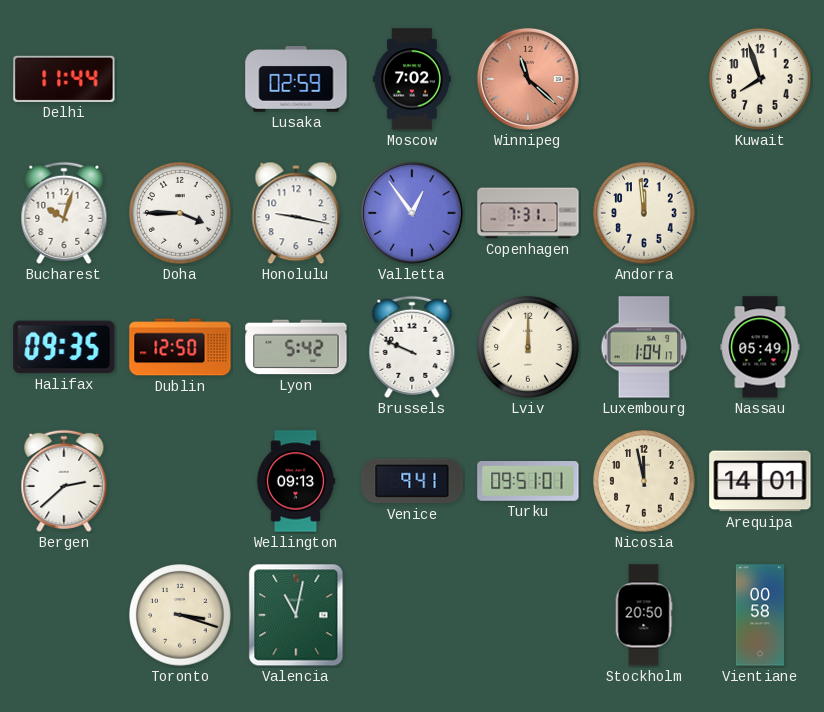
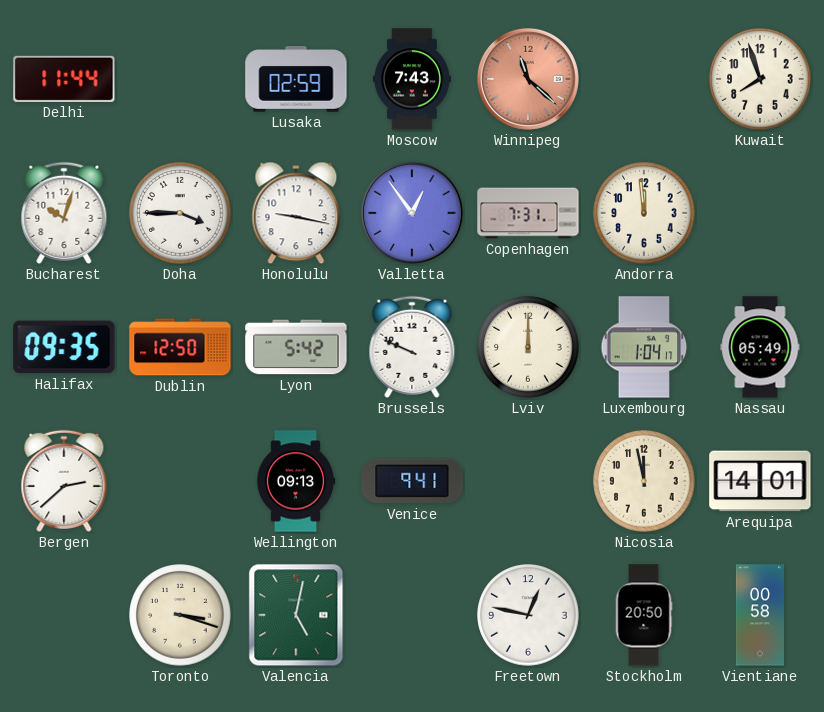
Moscow: 7:02 -> 7:43 (412, 79)
Turku: 09:51 -> none (528, 482)
Valencia: 11:02 -> 5:02 (296, 615)
Freetown: none -> 12:47 (528, 615)
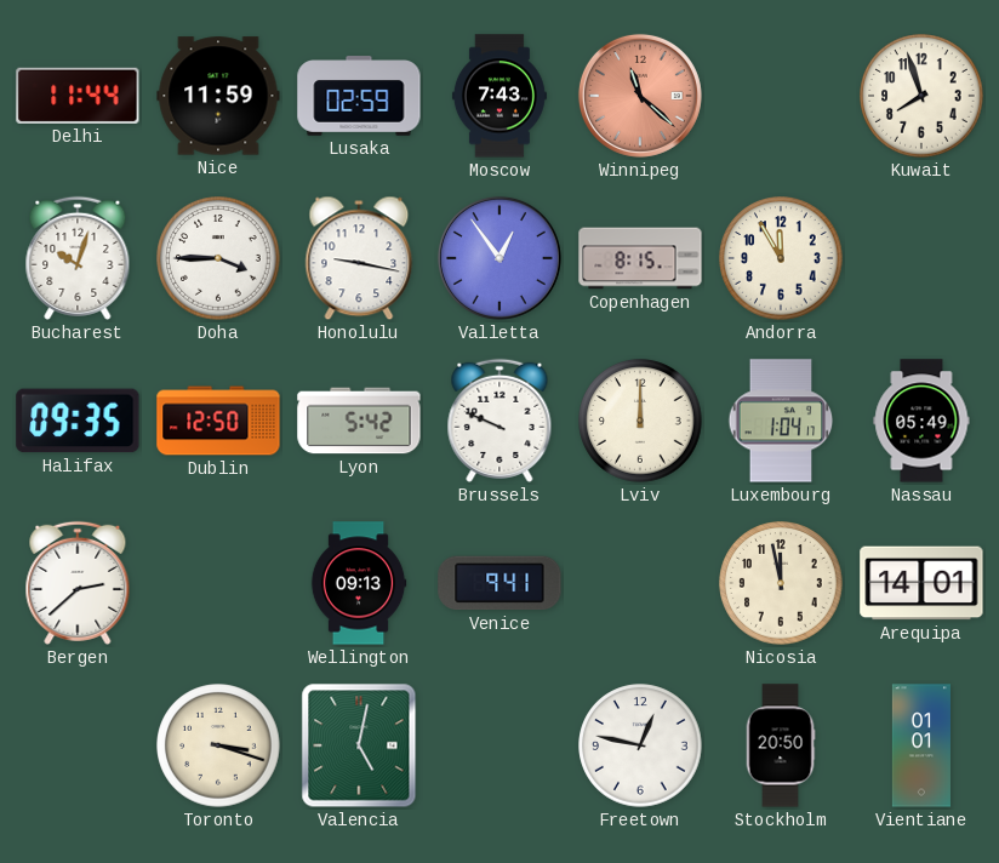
Nice: none -> 11:59 (218, 96)
Copenhagen: 7:31 -> 8:15 (640, 258)
Andorra: 11:59 -> 11:55 (781, 258)
Vientiane: 00:58 -> 01:01 (921, 745)
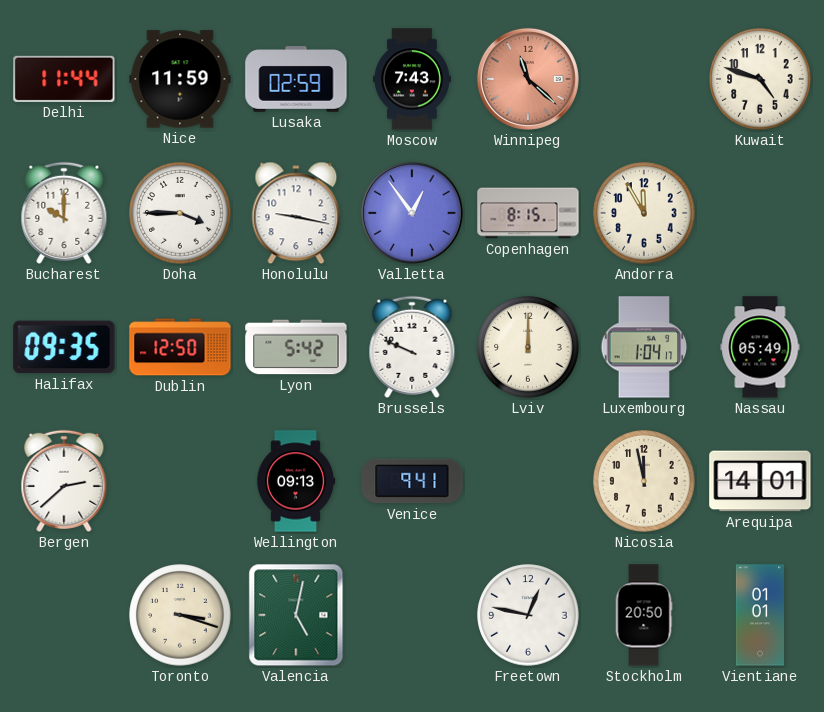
Kuwait: 7:57 -> 4:48 (760, 79)
Bucharest: 10:03 -> 10:00 (64, 213)
